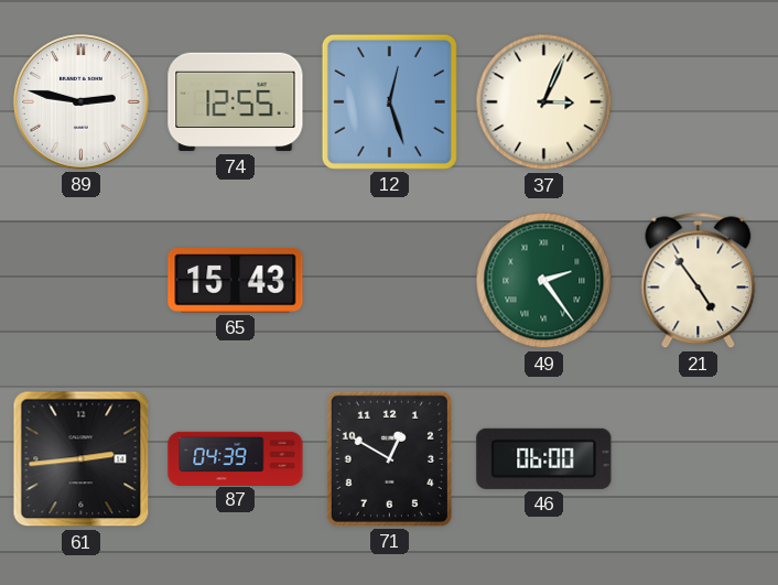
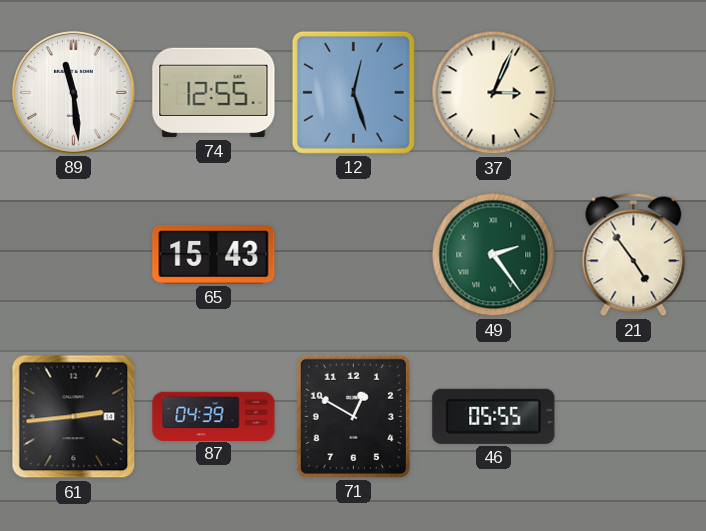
89: 2:47 -> 11:29 (74, 93)
46: 06:00 -> 05:55 (494, 416)
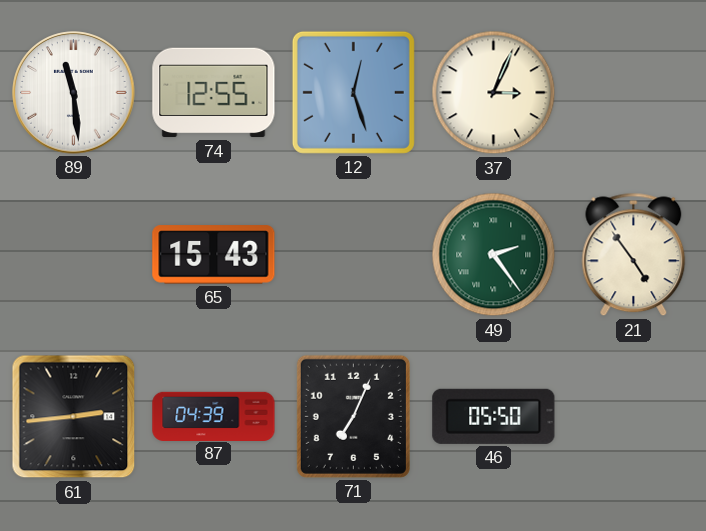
71: 12:50 -> 7:04 (353, 416)
46: 05:55 -> 05:50 (494, 416)
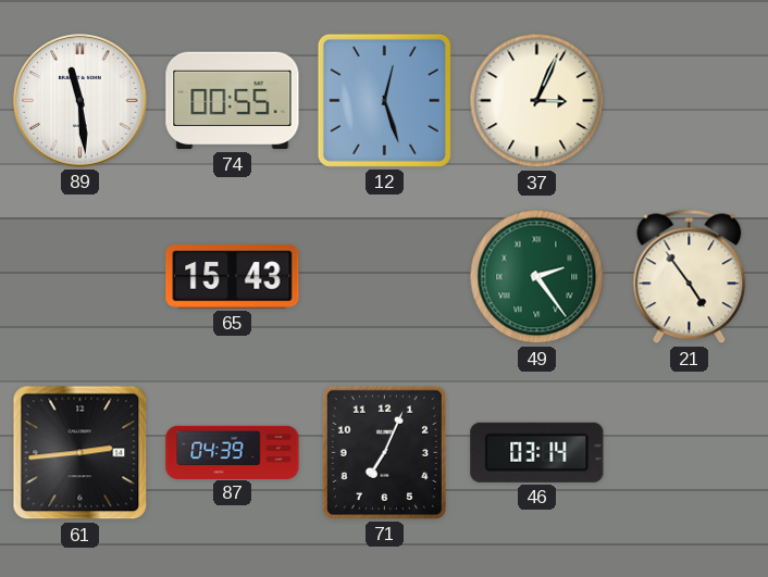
74: 12:55 -> 00:55 (233, 101)
46: 05:50 -> 03:14 (537, 452)
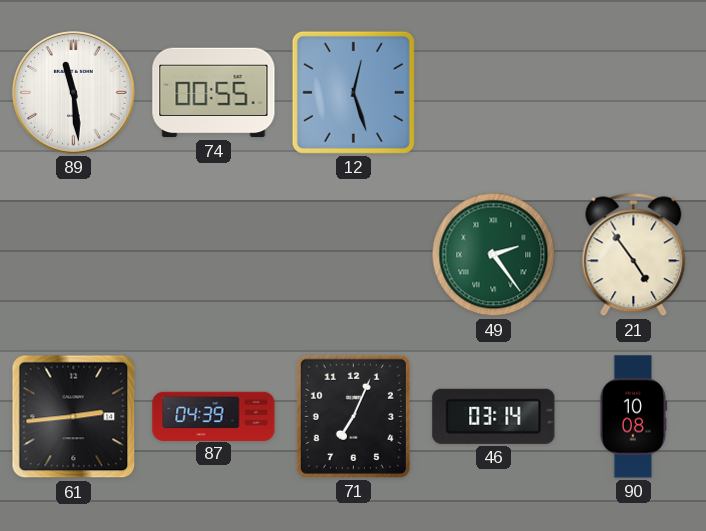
37: 3:04 -> none (537, 101)
65: 15:43 -> none (233, 277)
90: none -> 10:08 (634, 417)
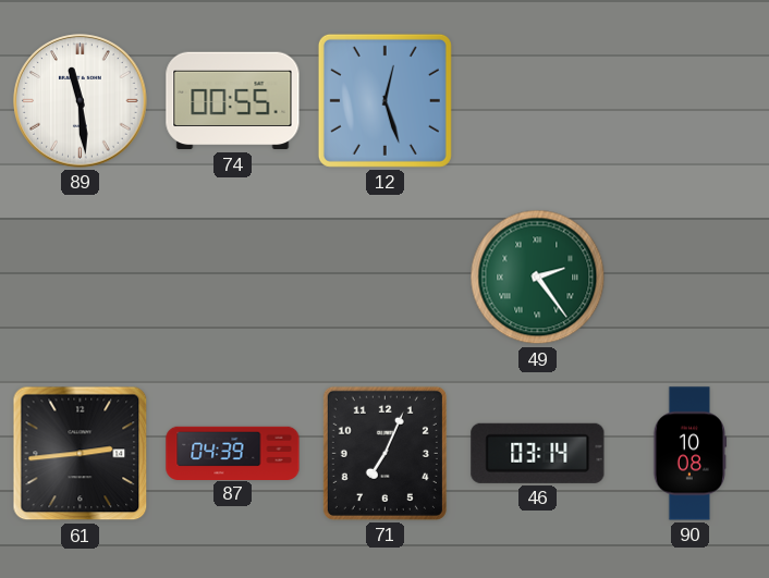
21: 4:54 -> none (634, 255)
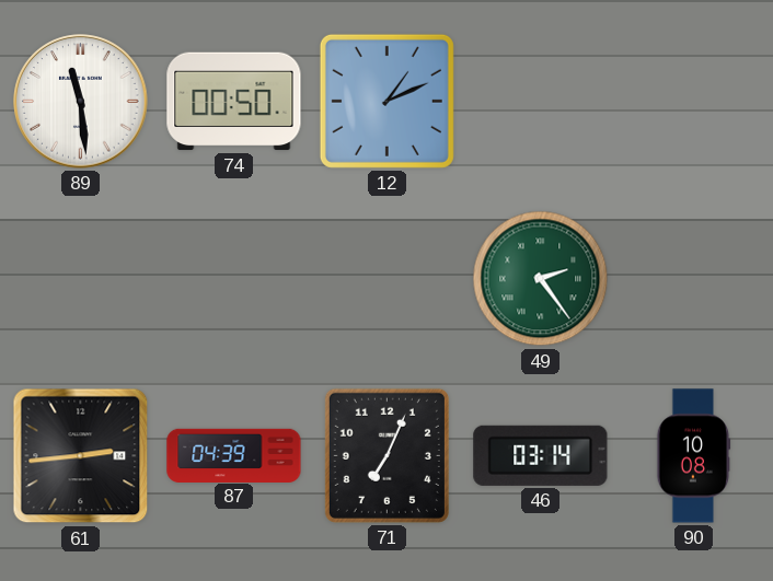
74: 00:55 -> 00:50 (234, 102)
12: 12:27 -> 1:11 (386, 101)
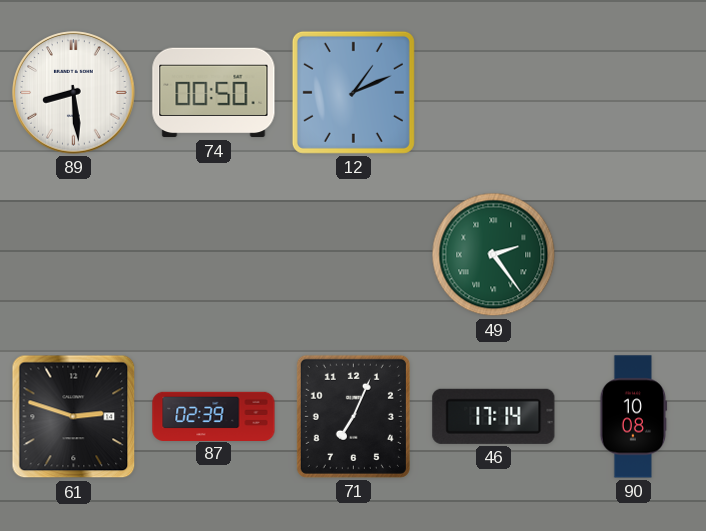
89: 11:29 -> 8:29 (74, 93)
61: 2:44 -> 2:48 (74, 417)
87: 04:39 -> 02:39 (214, 416)
46: 03:14 -> 17:14 (494, 416)
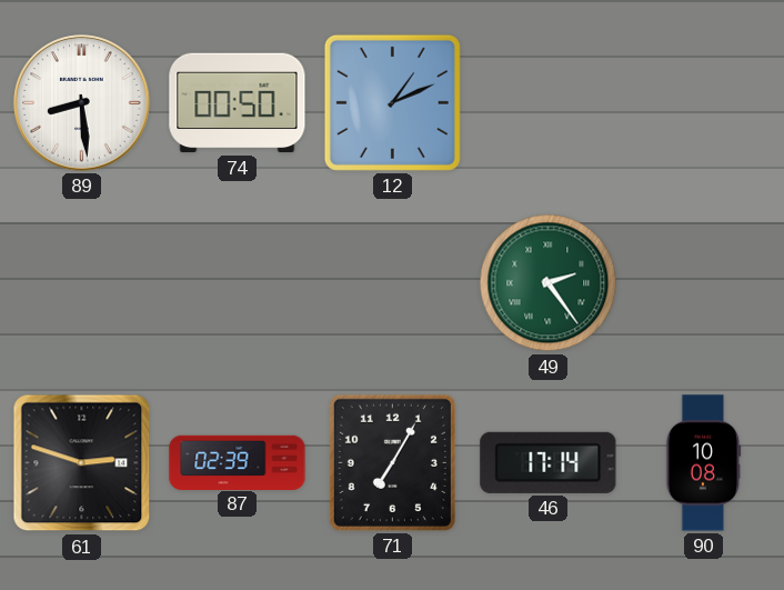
71: 7:04 -> 7:05 (392, 462)
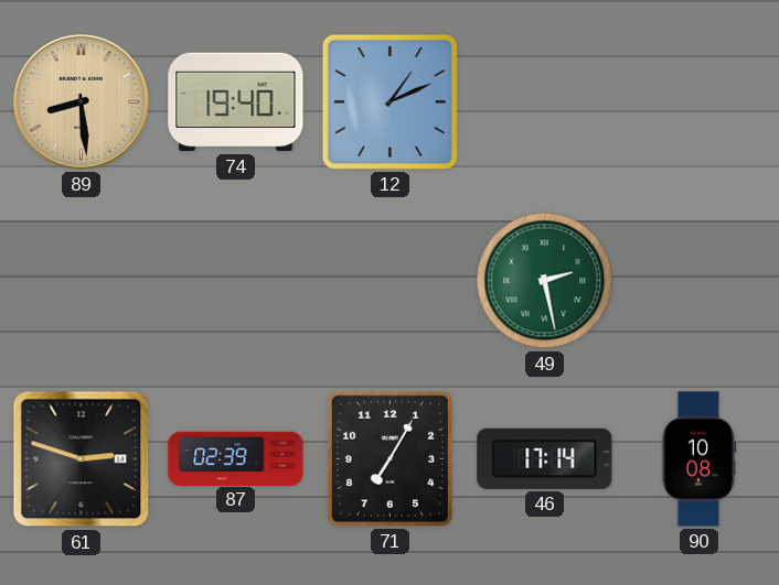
89 dial: white -> champagne (82, 102)
74: 00:50 -> 19:40 (236, 102)
49: 2:24 -> 2:28 (545, 281)
